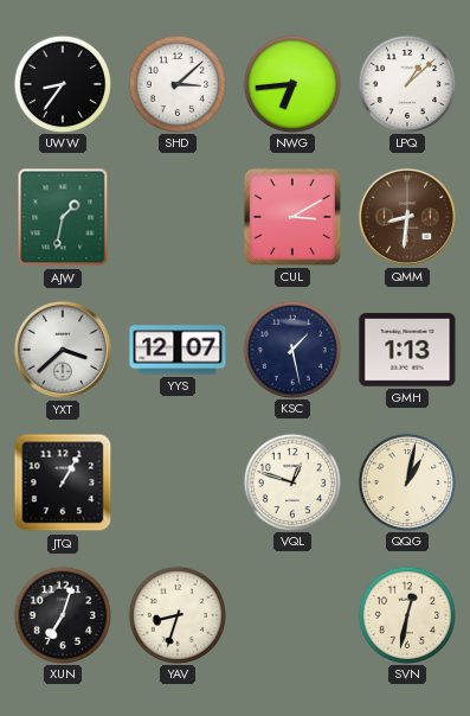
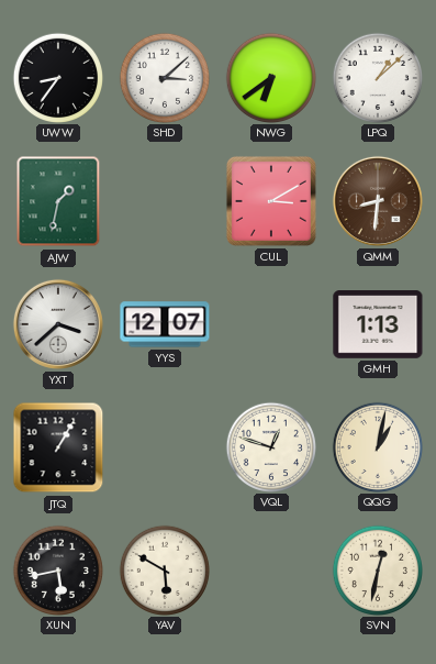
NWG: 6:44 -> 6:39 (270, 77)
KSC: 1:28 -> none (291, 349)
XUN: 7:03 -> 5:43 (57, 569)
YAV: 8:33 -> 5:50 (164, 569)
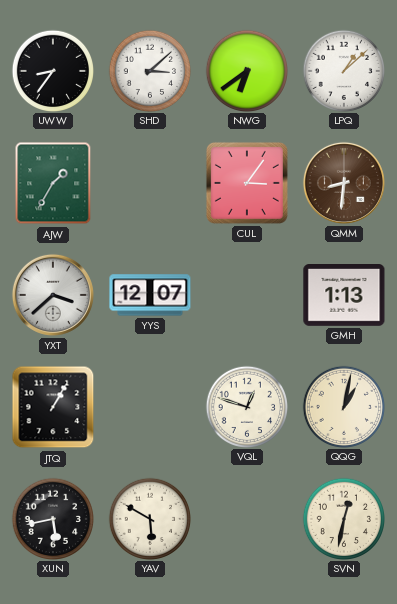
AJW: 1:32 -> 1:35 (53, 183)
CUL: 3:10 -> 3:06 (247, 183)
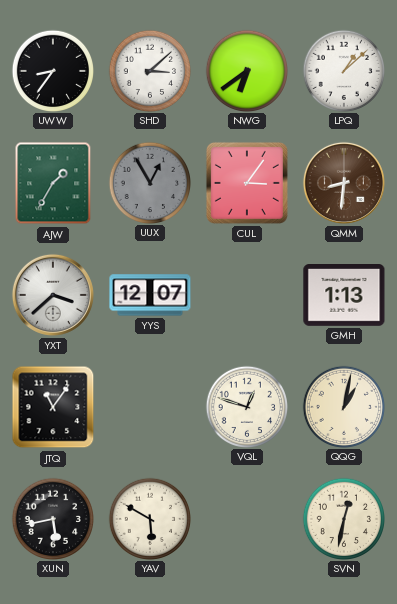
UUX: none -> 12:55 (149, 182)
JTQ: 1:05 -> 11:06 (53, 407)
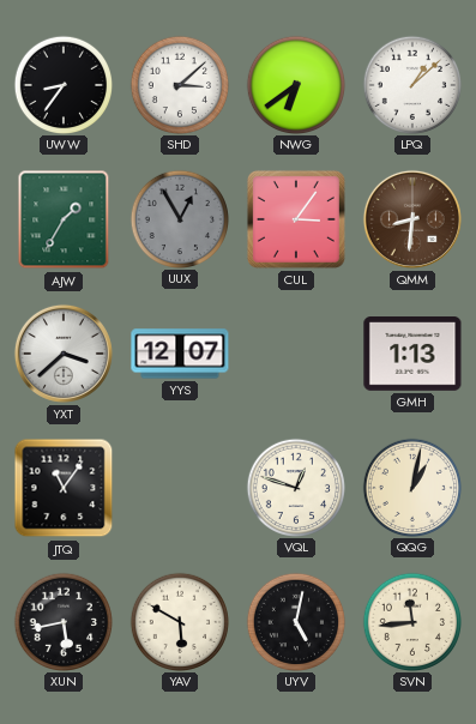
UYV: none -> 5:02 (295, 621)
SVN: 12:32 -> 11:44 (411, 621)
